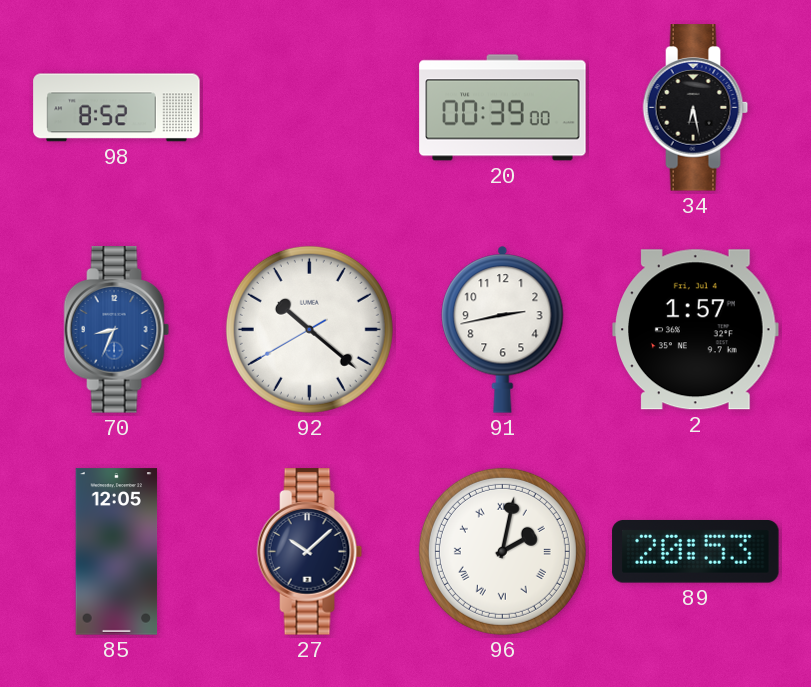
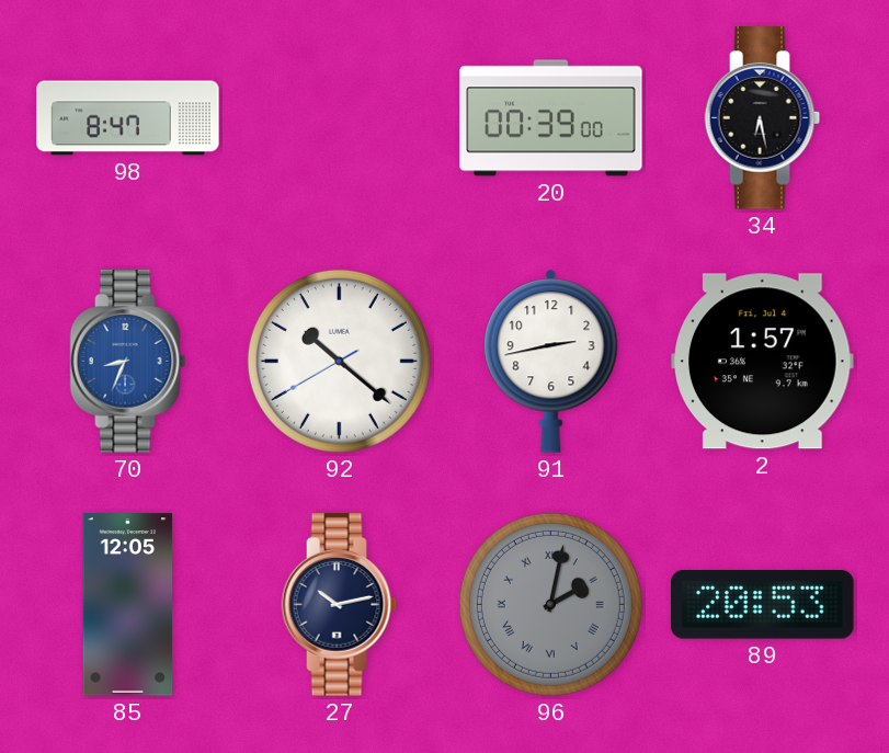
98: 8:52 -> 8:47 (128, 118)
27: 10:08 -> 10:13 (340, 605)
96 dial: white -> grey (550, 604)
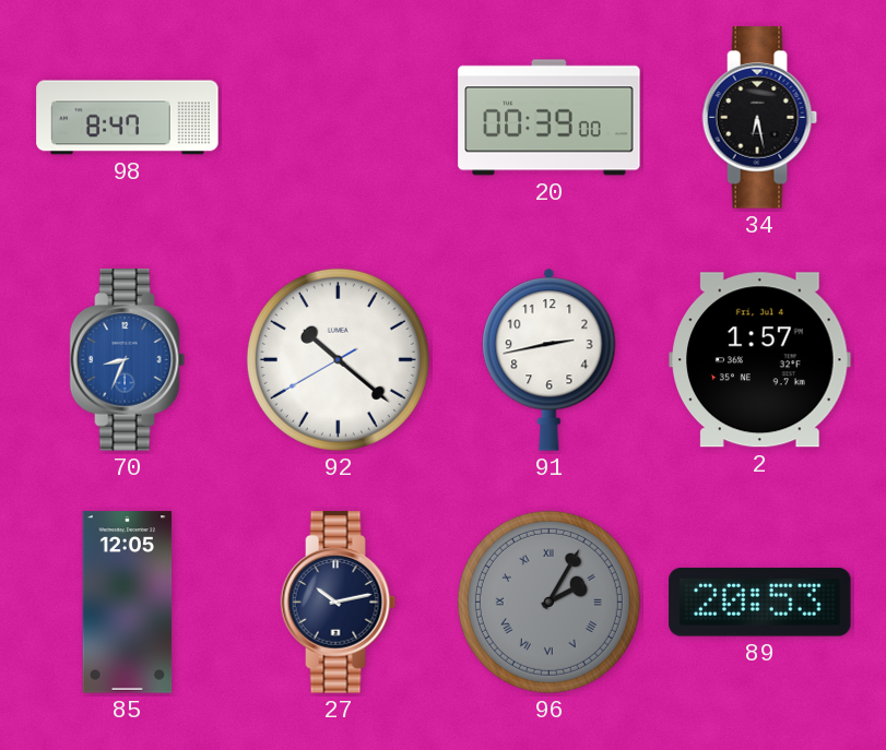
96: 2:02 -> 2:05 (548, 602)
